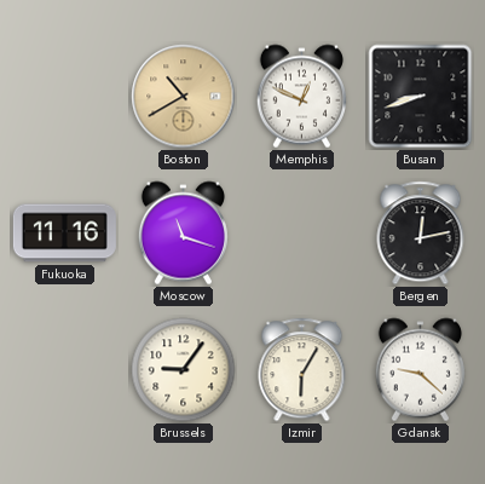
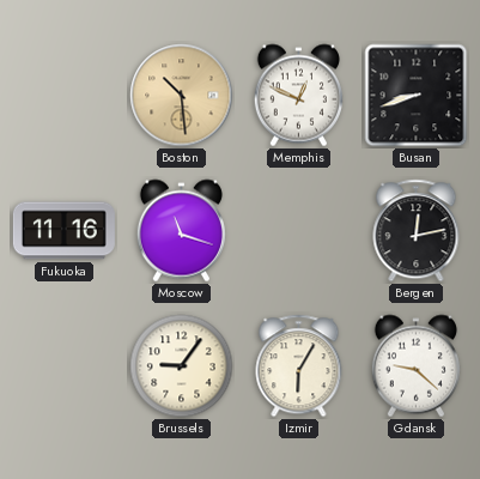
Boston: 10:40 -> 10:29 (182, 96)
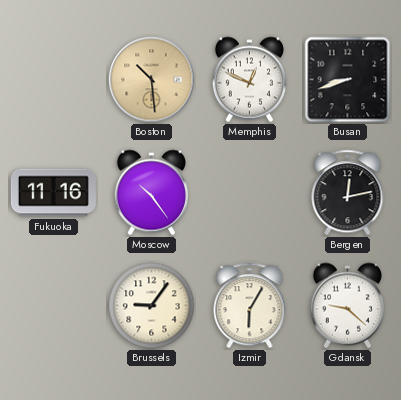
Moscow: 11:18 -> 10:24 (151, 193)
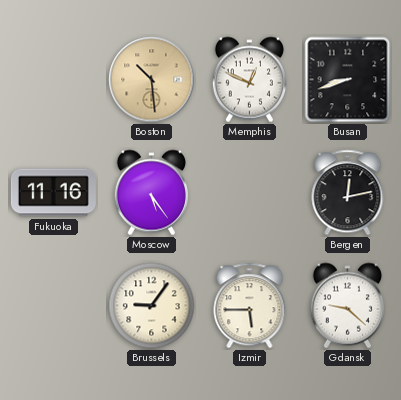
Moscow: 10:24 -> 5:24 (151, 193)
Izmir: 6:05 -> 5:45 (250, 306)
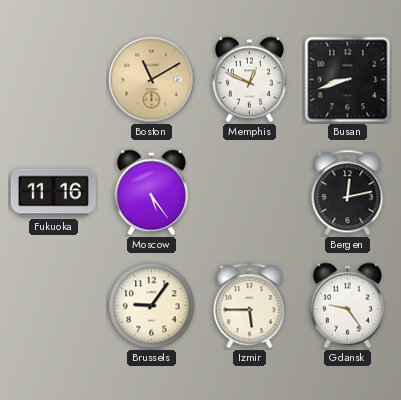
Boston: 10:29 -> 11:10 (152, 80)
Gdansk: 9:22 -> 9:24 (347, 306)
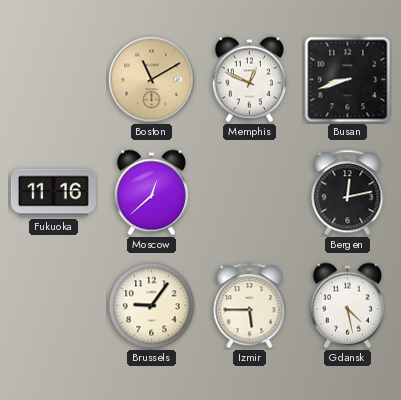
Moscow: 5:24 -> 12:38 (151, 193)
Gdansk: 9:24 -> 4:28 (347, 306)
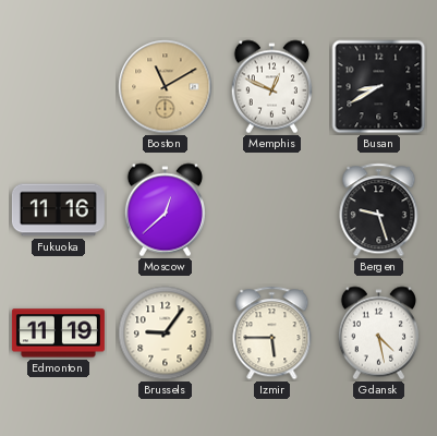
Busan: 8:42 -> 8:40 (379, 87)
Bergen: 12:13 -> 9:27 (379, 210)
Edmonton: none -> 11:19 (58, 334)
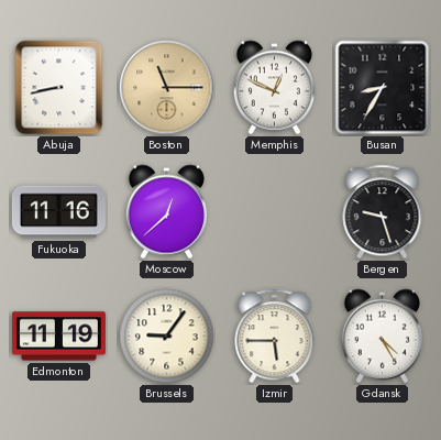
Abuja: none -> 8:43 (59, 88)
Boston: 11:10 -> 11:15 (167, 88)
Busan: 8:40 -> 8:35 (383, 88)
Gdansk: 4:28 -> 4:25 (382, 337)
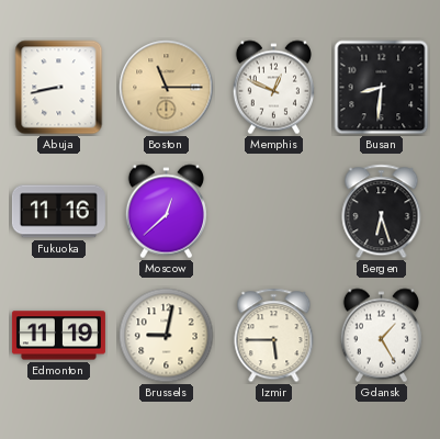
Busan: 8:35 -> 8:31 (382, 88)
Bergen: 9:27 -> 6:27 (382, 212)
Brussels: 9:06 -> 9:02 (167, 336)
Gdansk: 4:25 -> 1:25 (381, 336)
